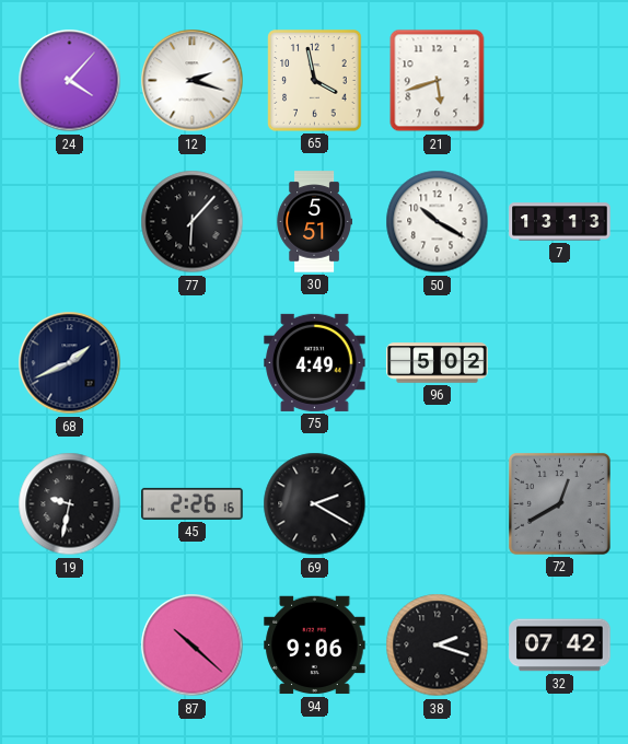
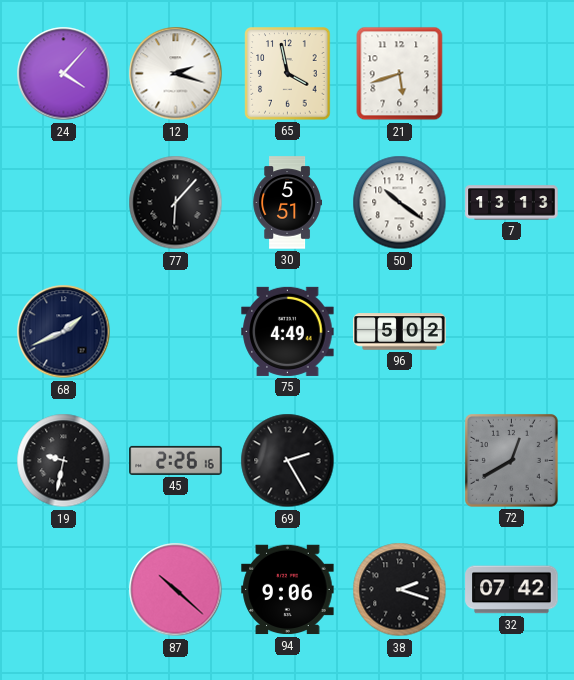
50: 10:20 -> 10:21 (400, 203)
69: 2:20 -> 2:25 (288, 461)
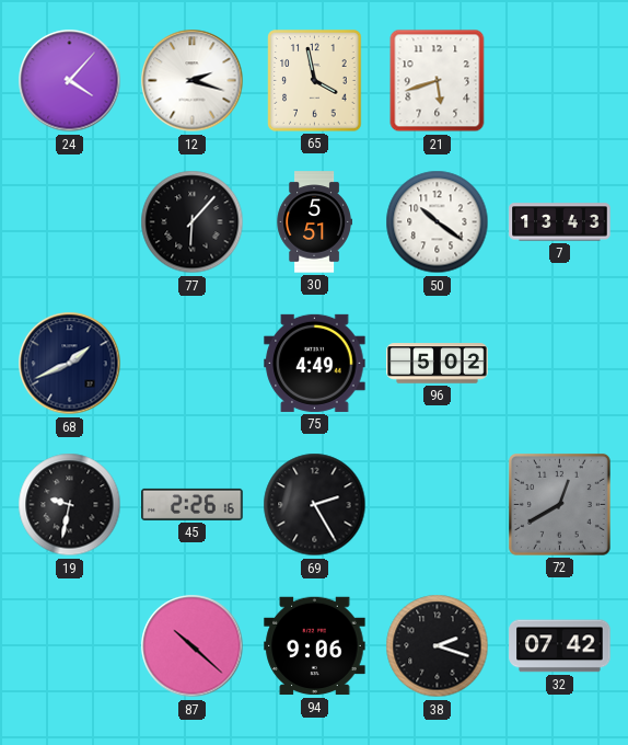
7: 13:13 -> 13:43 (560, 222)
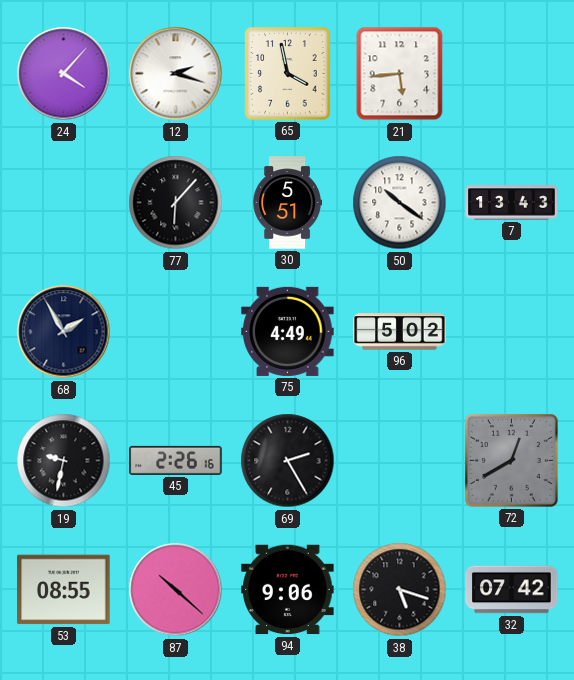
21: 5:42 -> 5:44 (400, 74)
68: 1:41 -> 1:55 (64, 332)
53: none -> 08:55 (64, 590)
38: 2:18 -> 5:18 (400, 590)
